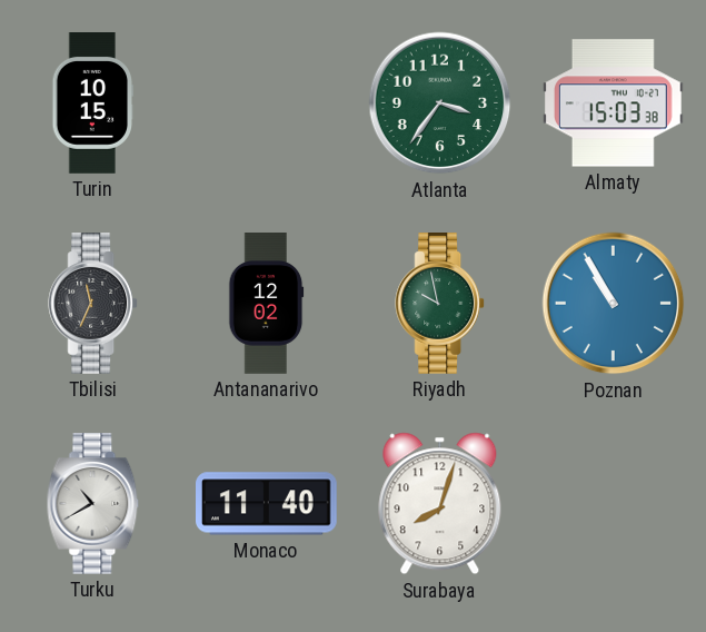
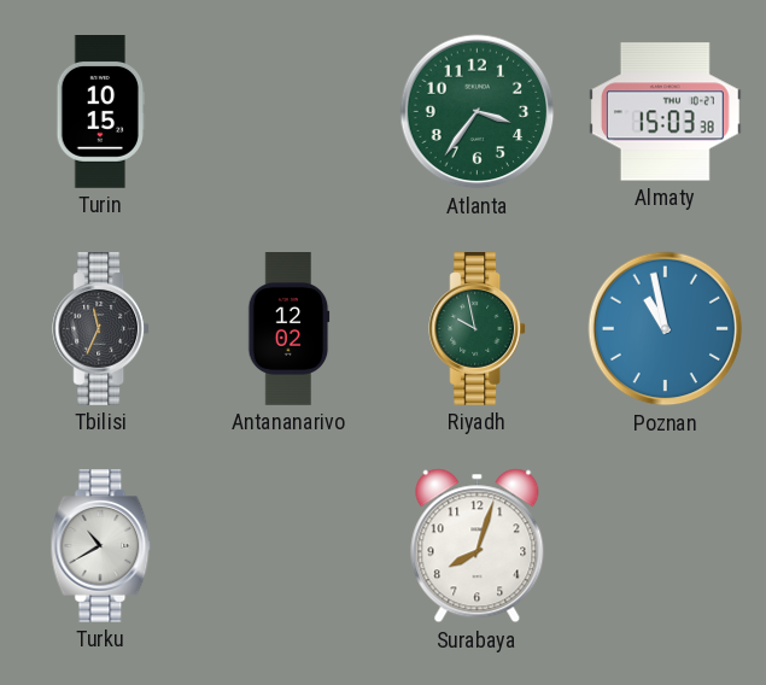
Poznan: 10:55 -> 10:58 (666, 329)
Monaco: 11:40 -> none (267, 504)
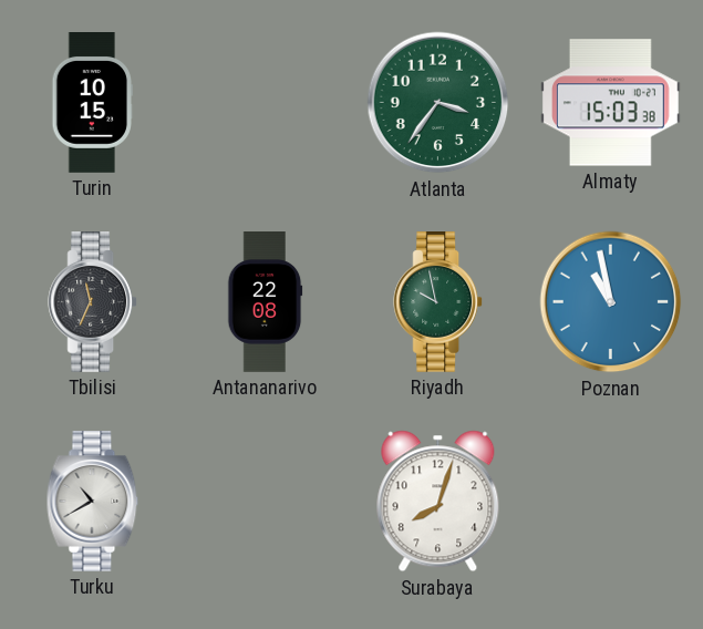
Antananarivo: 12:02 -> 22:08 (265, 302)
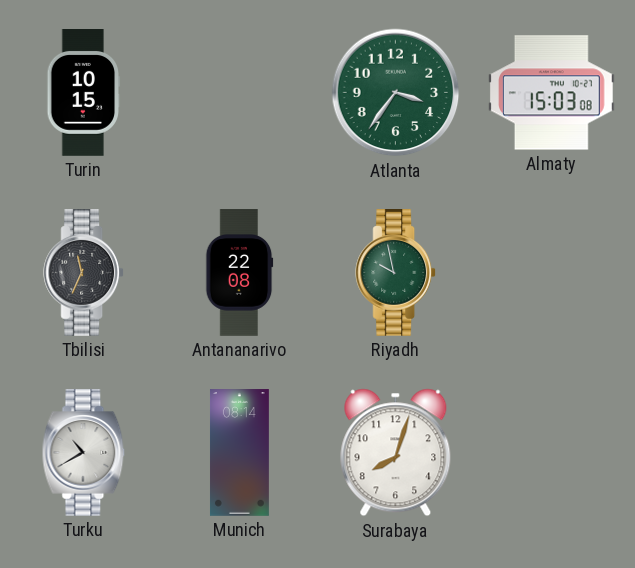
Almaty: 15:03:38 -> 15:03:08 (552, 93)
Poznan: 10:58 -> none (611, 302)
Munich: none -> 08:14 (239, 453)
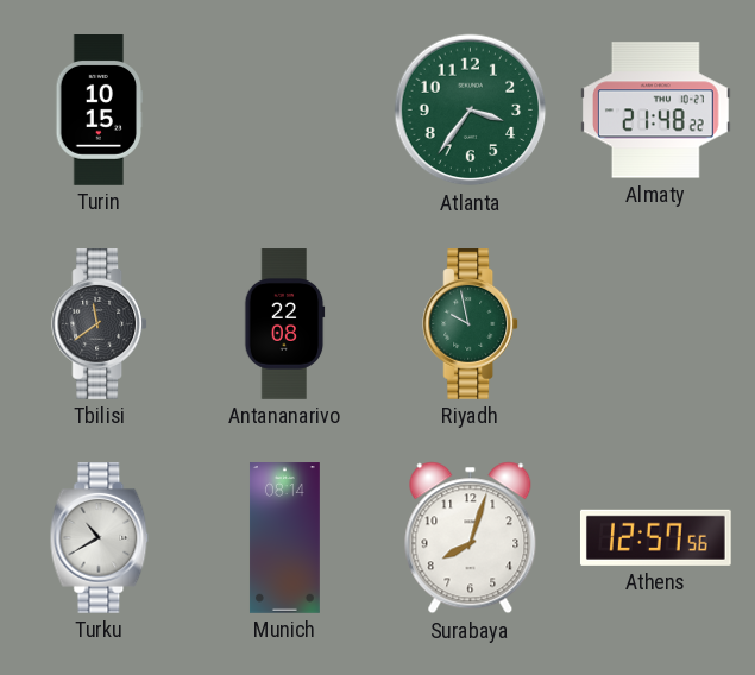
Almaty: 15:03 -> 21:48 (656, 111)
Tbilisi: 11:34 -> 11:39 (100, 324)
Athens: none -> 12:57 (655, 537)
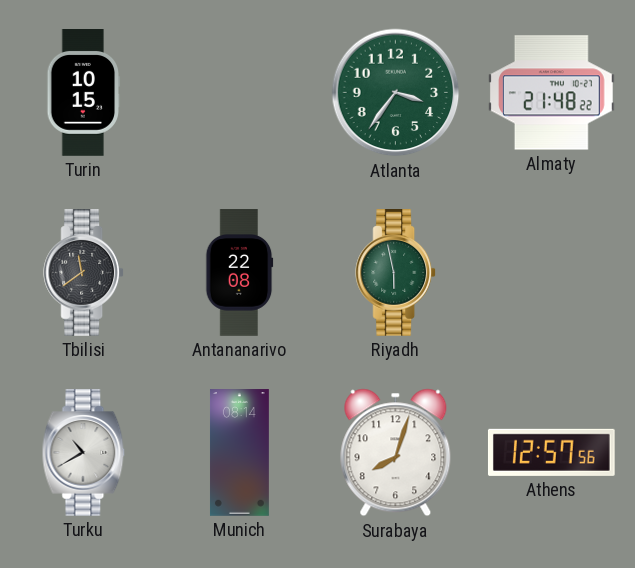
Riyadh: 9:58 -> 5:58 (396, 273)
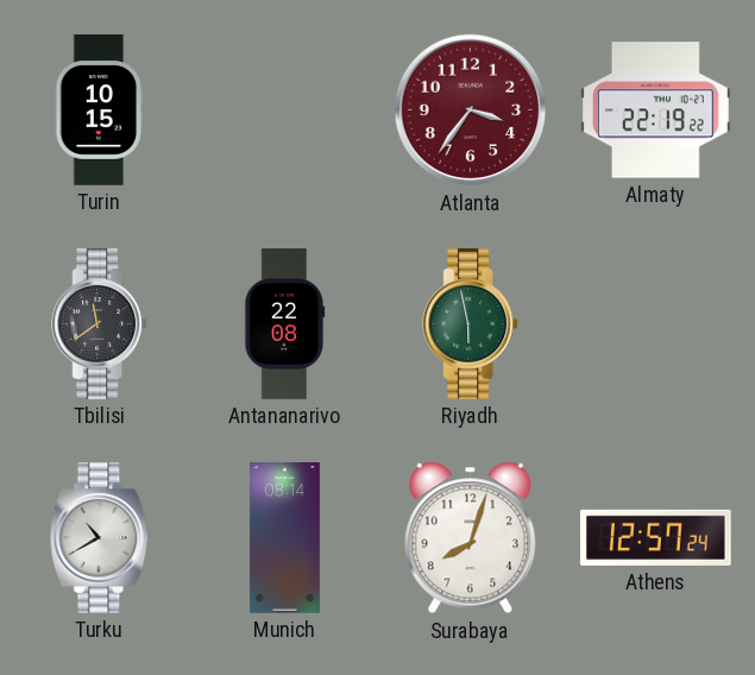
Atlanta dial: green -> burgundy (471, 111)
Almaty: 21:48 -> 22:19 (656, 111)
Athens: 12:57:56 -> 12:57:24 (655, 537)
